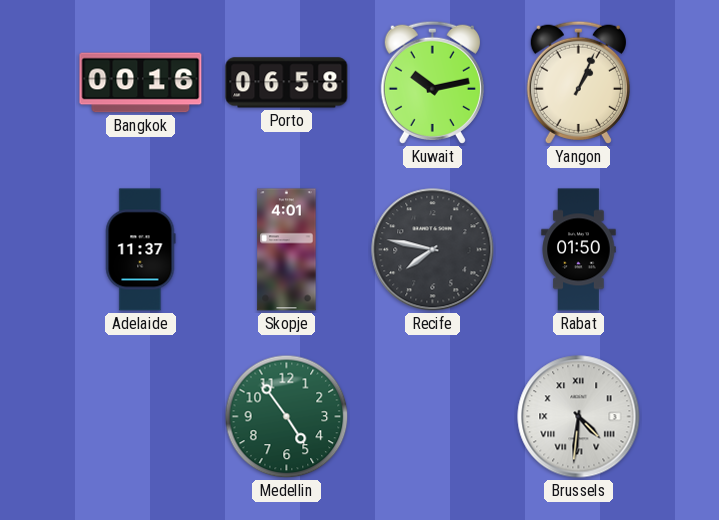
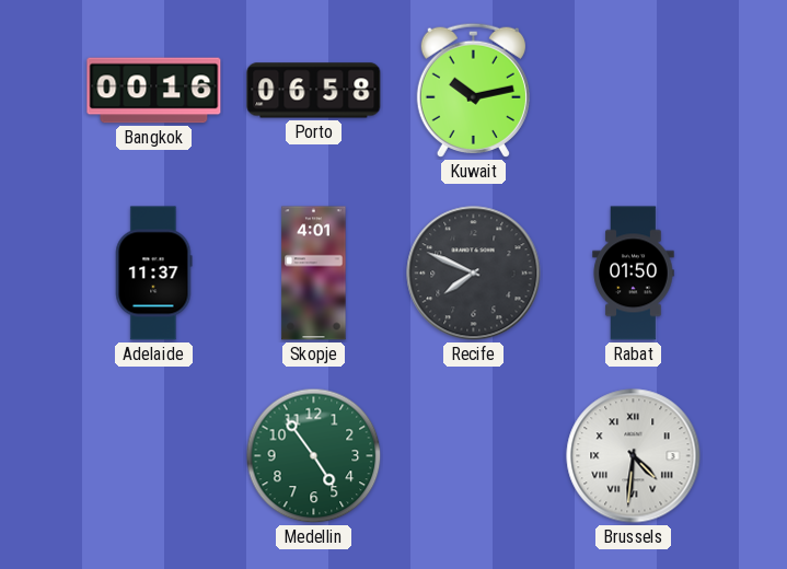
Yangon: 1:04 -> none (578, 82)
Recife: 7:47 -> 7:49 (474, 274)
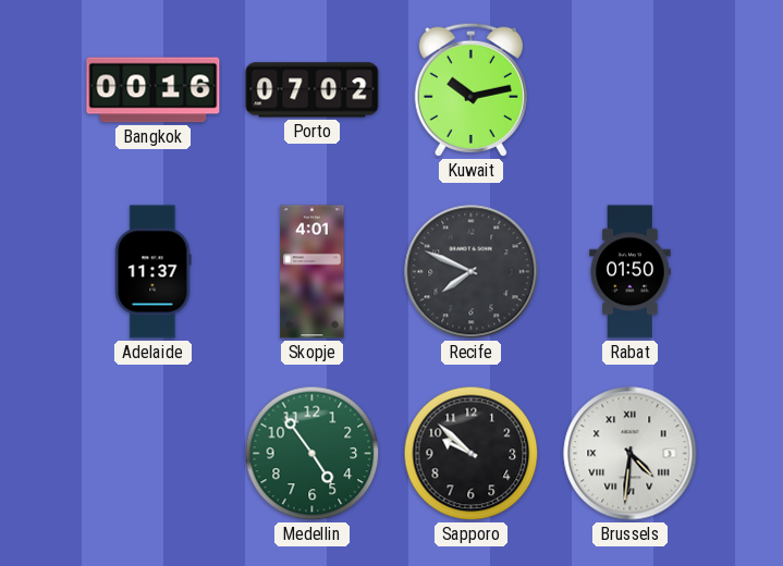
Porto: 06:58 -> 07:02 (313, 90)
Sapporo: none -> 9:52 (472, 454)
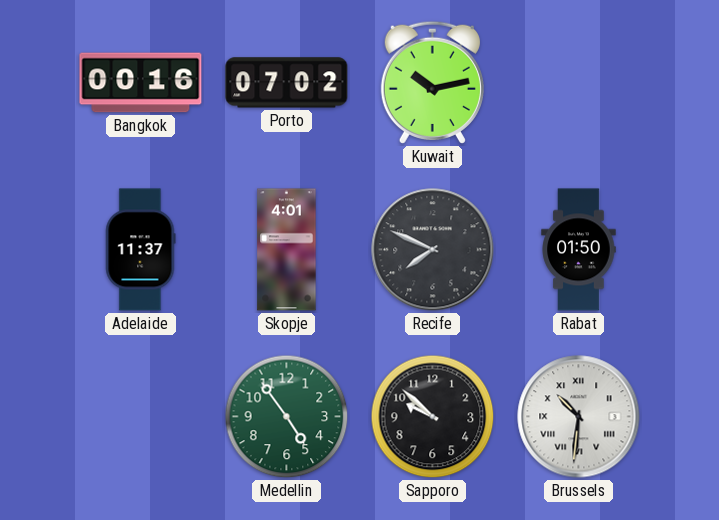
Brussels: 4:31 -> 10:31 (579, 417)
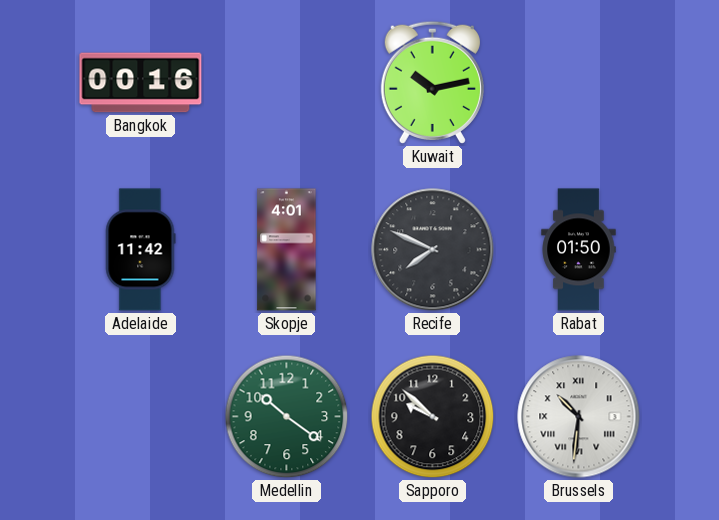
Porto: 07:02 -> none (287, 83)
Adelaide: 11:37 -> 11:42 (141, 250)
Medellin: 4:54 -> 10:21 (287, 417)
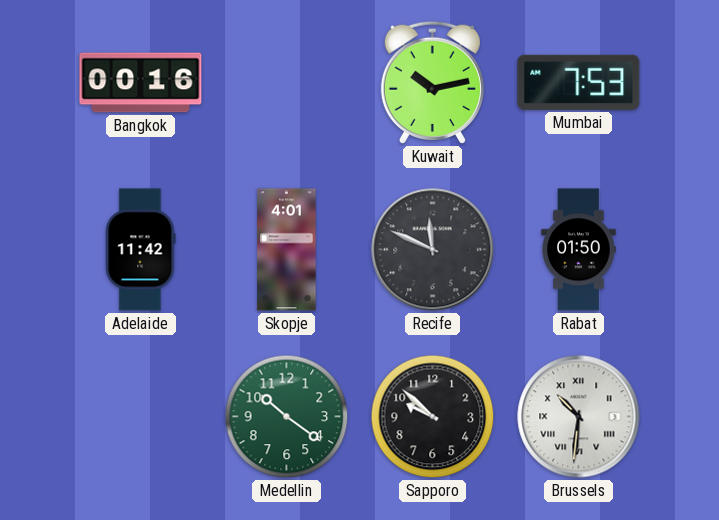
Mumbai: none -> 7:53 (579, 82)
Recife: 7:49 -> 11:49 (433, 250)
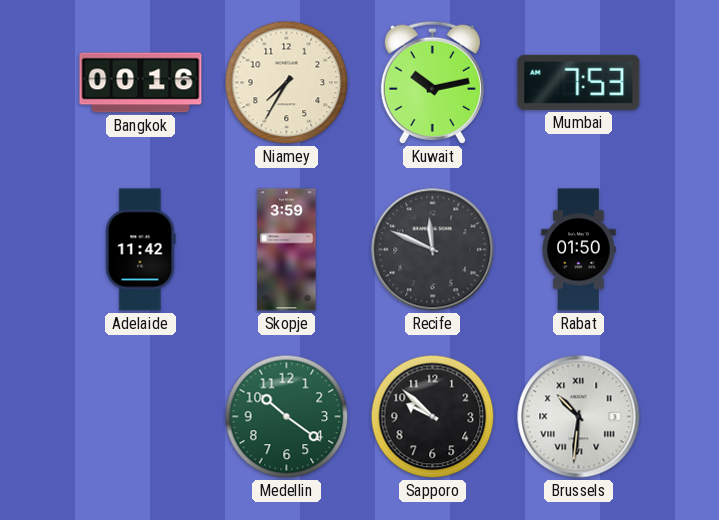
Niamey: none -> 7:35 (287, 83)
Skopje: 4:01 -> 3:59 (287, 250)
